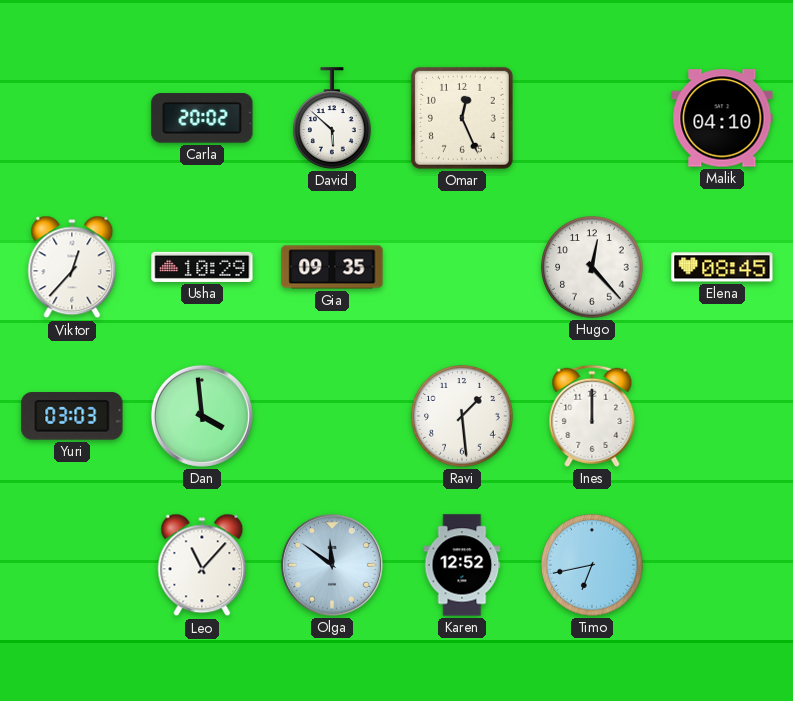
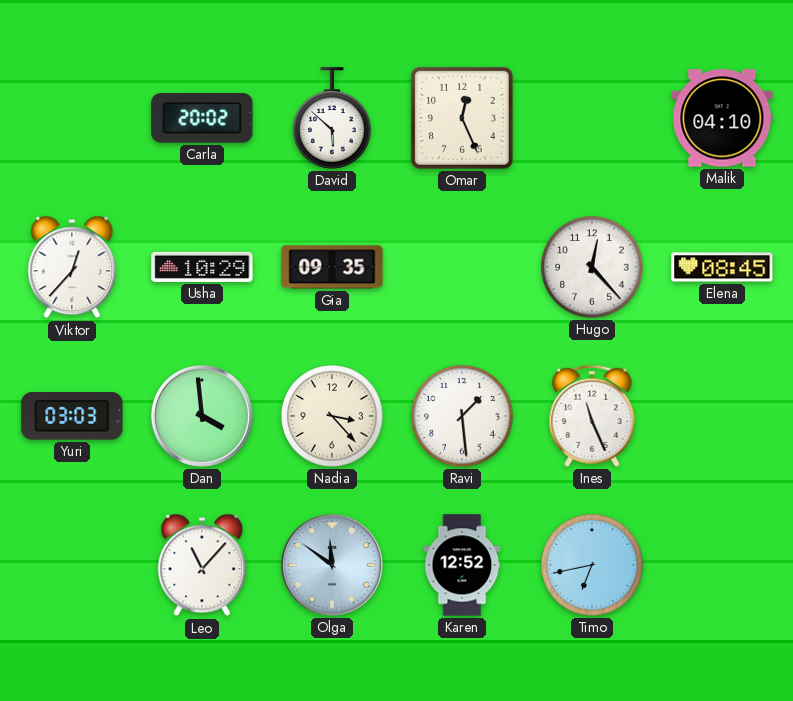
Nadia: none -> 3:23 (332, 416)
Ines: 12:00 -> 11:26 (592, 416)
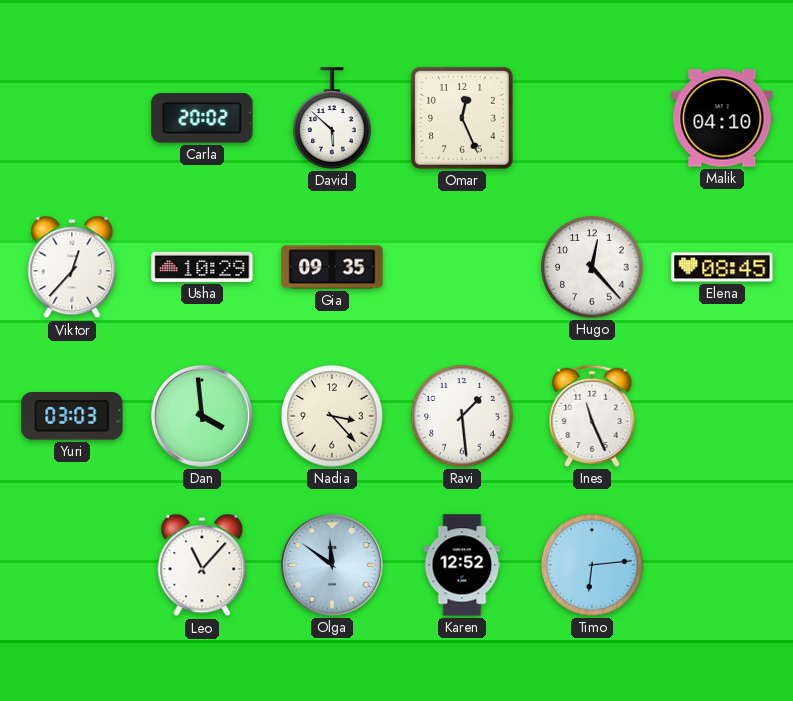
Timo: 6:43 -> 6:14 (592, 565)
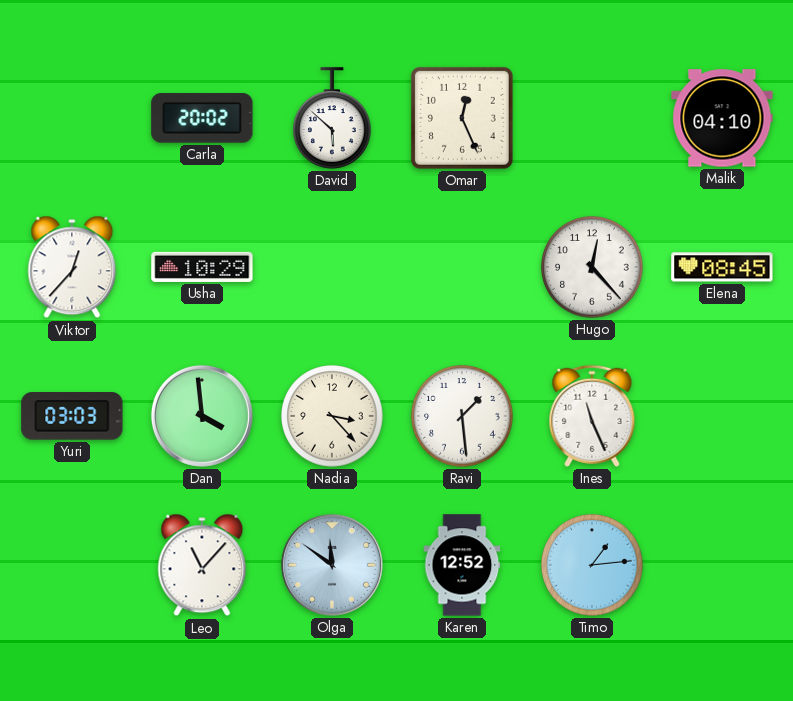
Gia: 09:35 -> none (332, 267)
Timo: 6:14 -> 1:14 (592, 565)
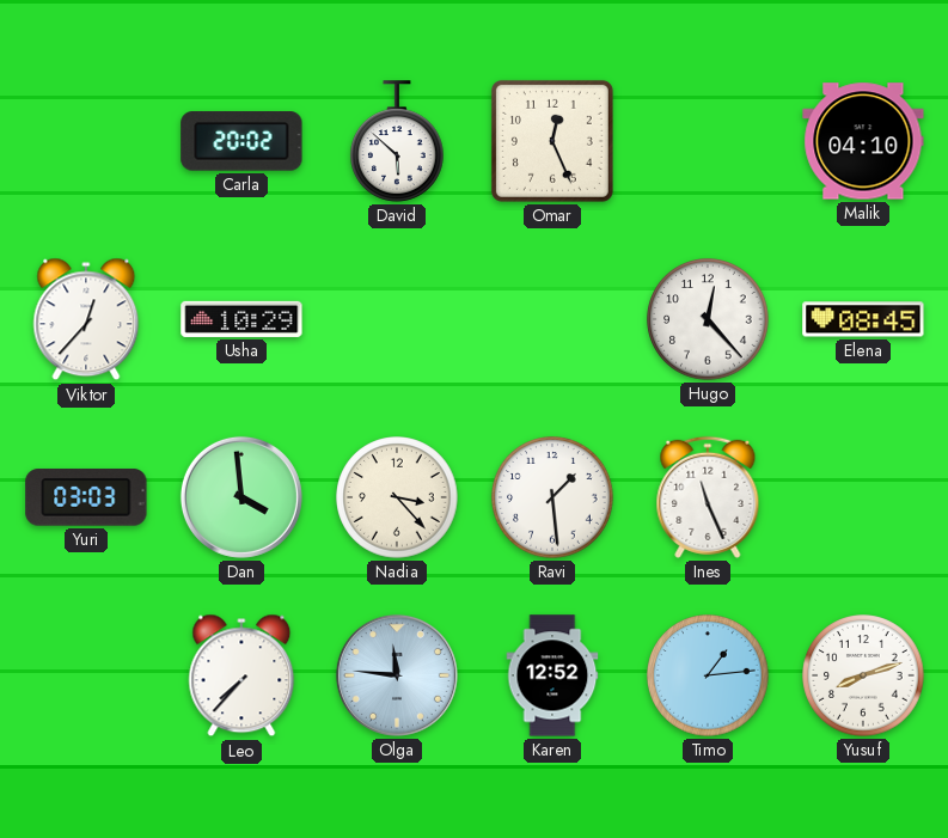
Leo: 11:07 -> 7:37 (241, 675)
Olga: 11:51 -> 11:46 (397, 675)
Yusuf: none -> 8:12 (863, 675)
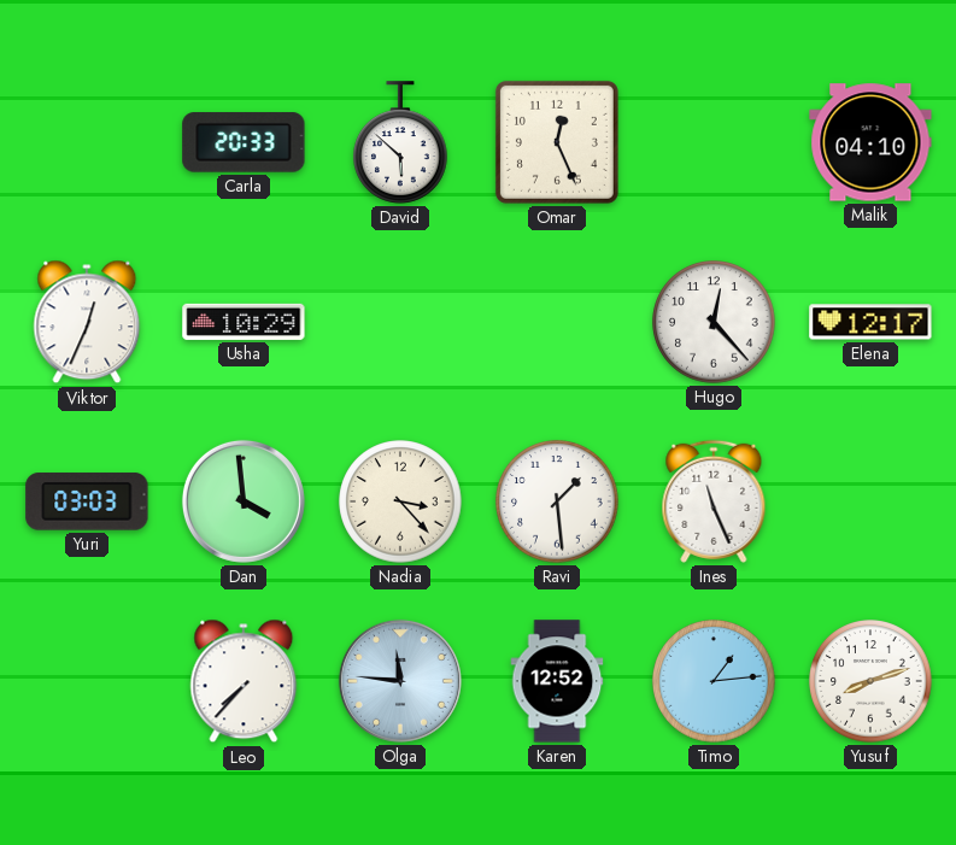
Carla: 20:02 -> 20:33 (244, 142)
Viktor: 12:37 -> 12:34 (87, 322)
Elena: 08:45 -> 12:17 (870, 322)
